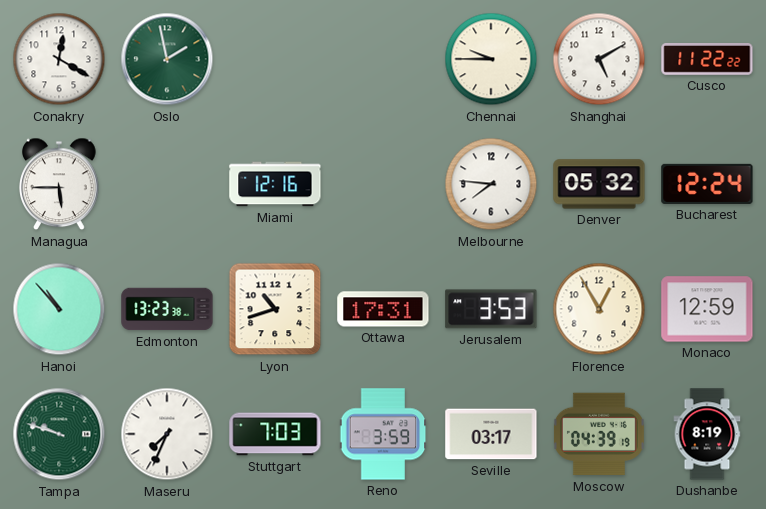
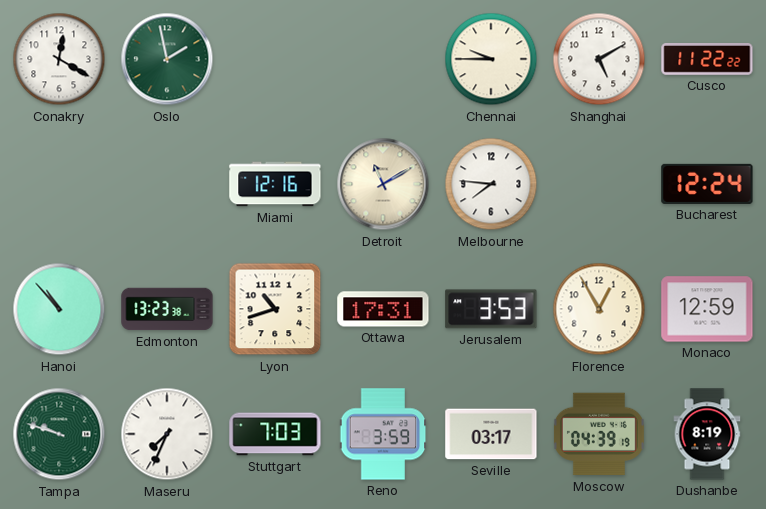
Managua: 5:45 -> none (59, 184)
Detroit: none -> 11:10 (383, 184)
Denver: 05:32 -> none (599, 184)
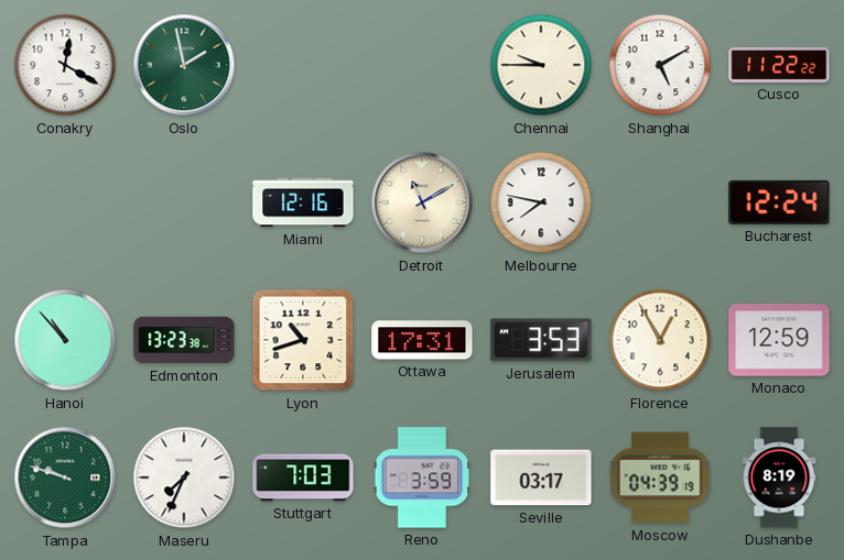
Melbourne: 7:46 -> 7:47 (541, 202)
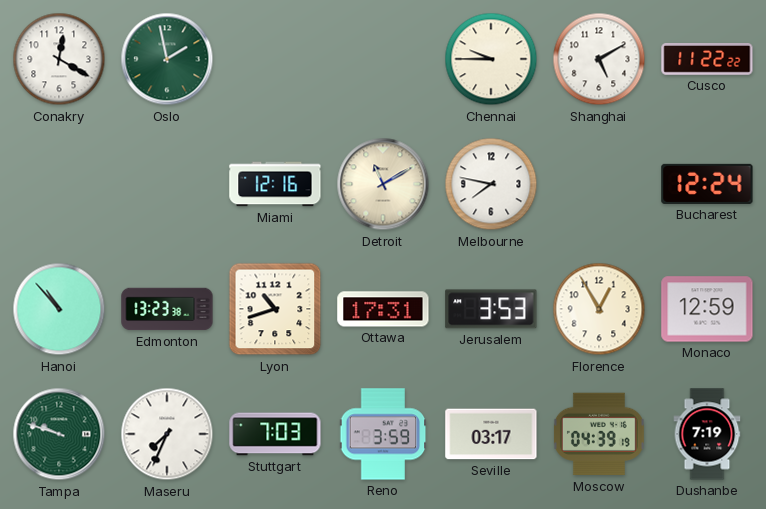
Dushanbe: 8:19 -> 7:19 (707, 434)
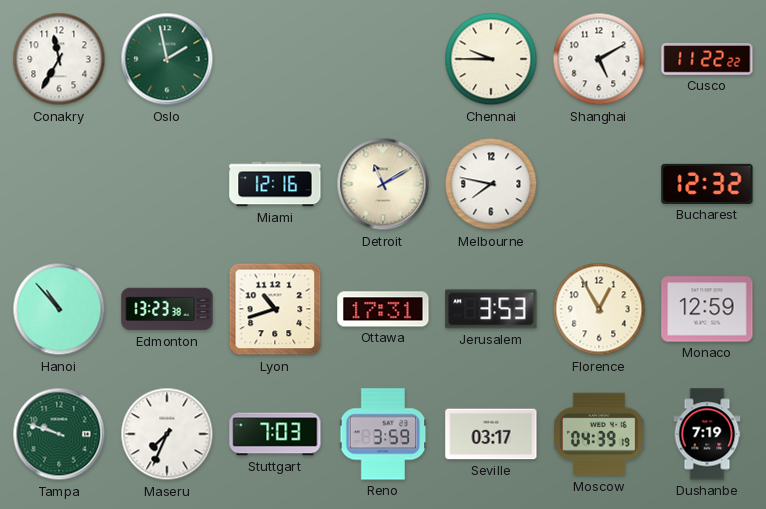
Conakry: 12:20 -> 11:35 (59, 59)
Bucharest: 12:24 -> 12:32 (707, 184)
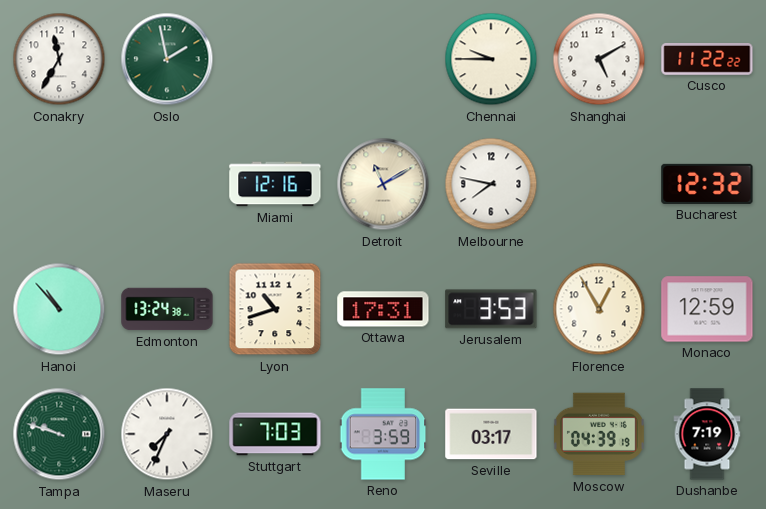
Edmonton: 13:23 -> 13:24 (167, 309)
